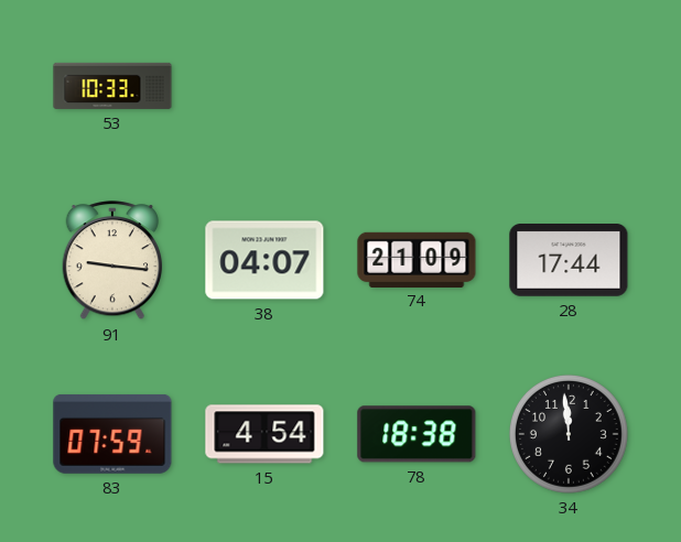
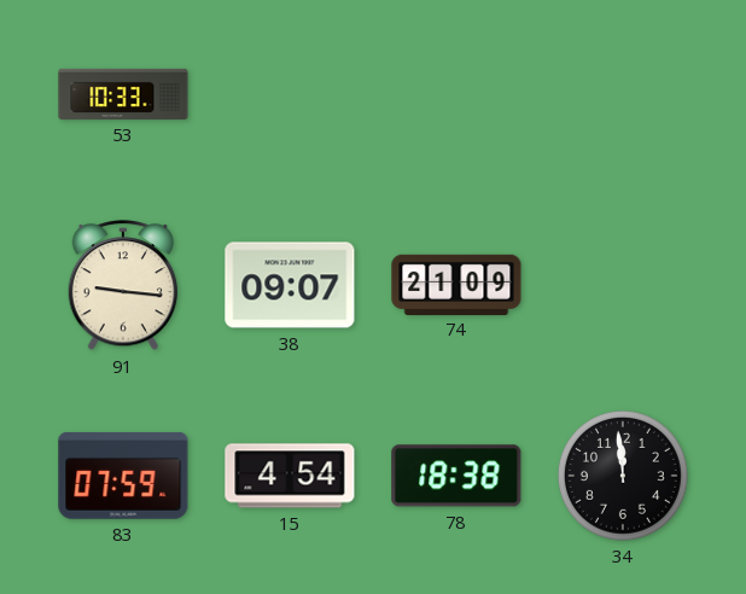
38: 04:07 -> 09:07 (290, 285)
28: 17:44 -> none (569, 261)
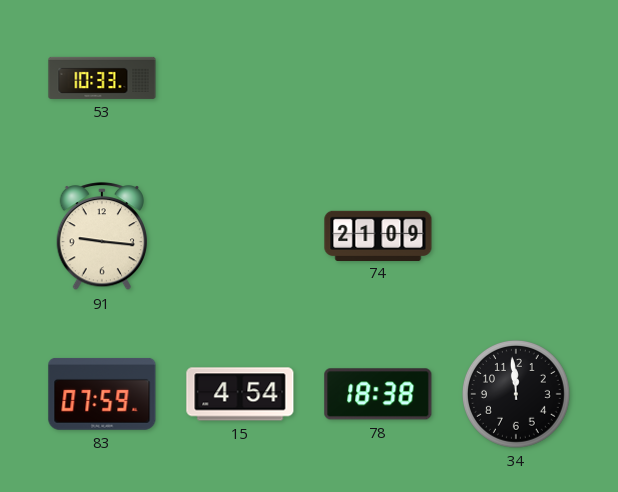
38: 09:07 -> none (290, 285)
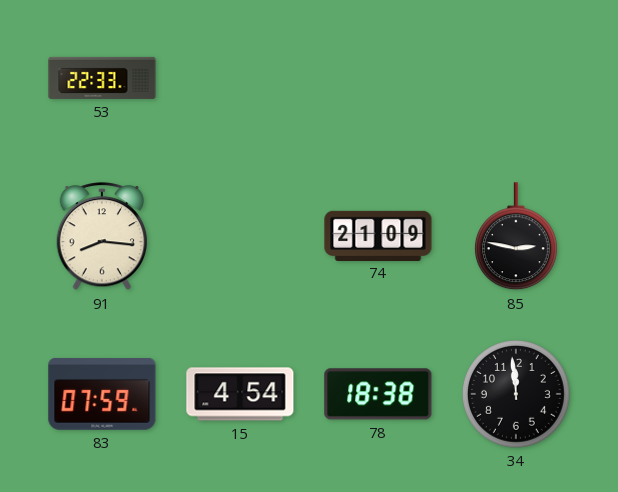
53: 10:33 -> 22:33 (102, 78)
91: 9:16 -> 8:16 (102, 237)
85: none -> 2:47 (516, 237)
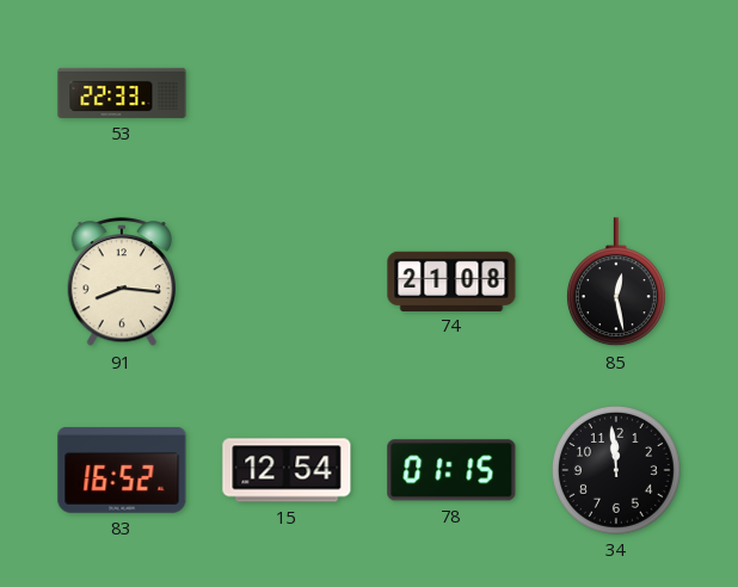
74: 21:09 -> 21:08 (451, 280)
85: 2:47 -> 12:28 (616, 283)
83: 07:59 -> 16:52 (122, 470)
15: 4:54 -> 12:54 (287, 470)
78: 18:38 -> 01:15 (451, 470)
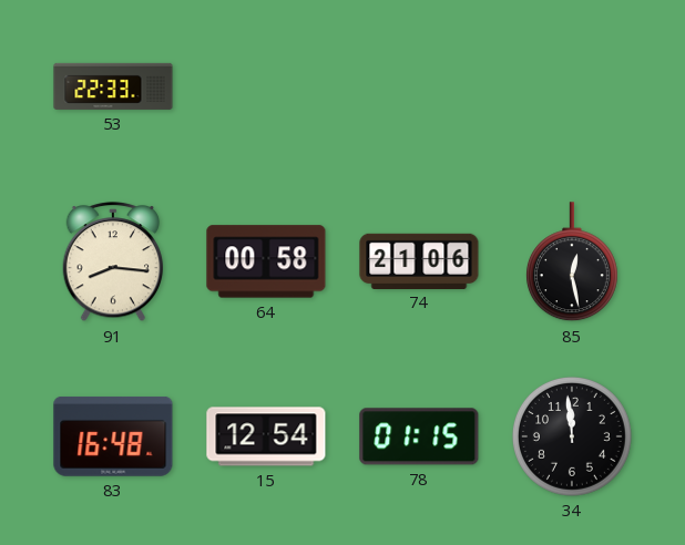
64: none -> 00:58 (266, 261)
74: 21:08 -> 21:06 (419, 260)
83: 16:52 -> 16:48 (113, 436)
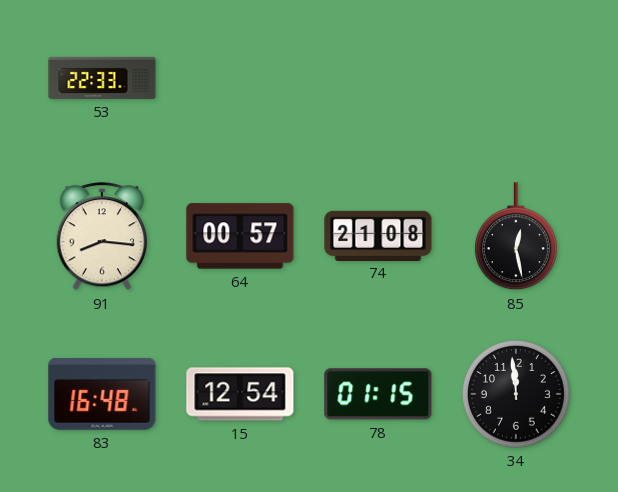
64: 00:58 -> 00:57 (240, 236)
74: 21:06 -> 21:08 (378, 235)
